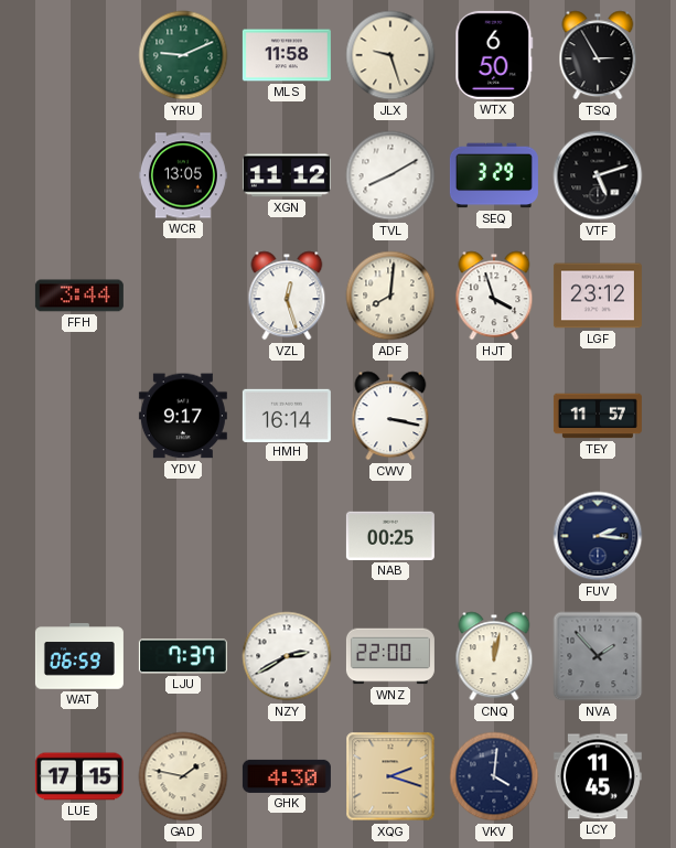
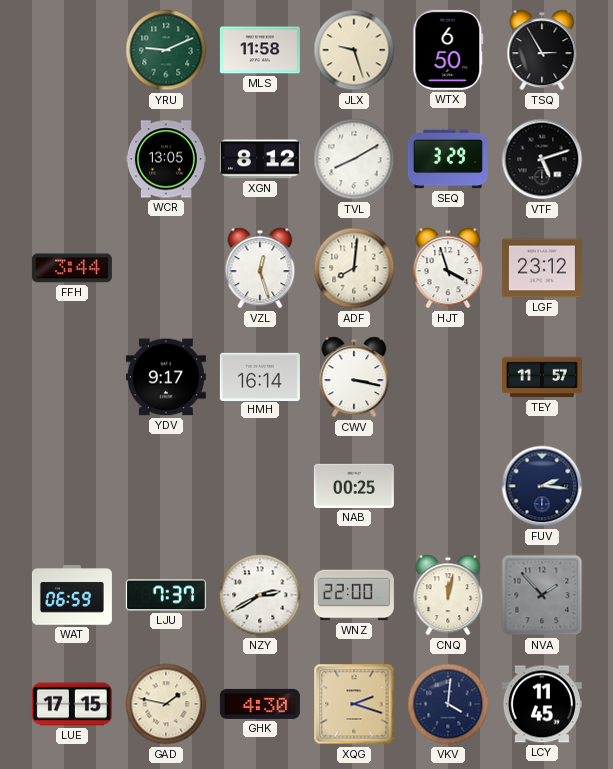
XGN: 11:12 -> 8:12 (260, 159)
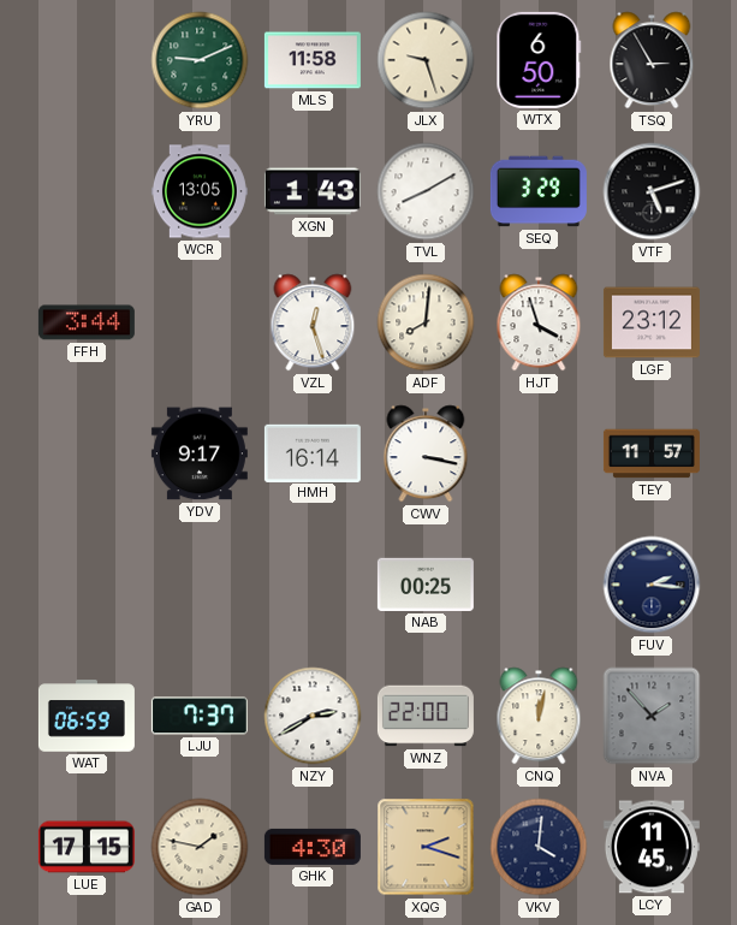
XGN: 8:12 -> 1:43 (313, 191)
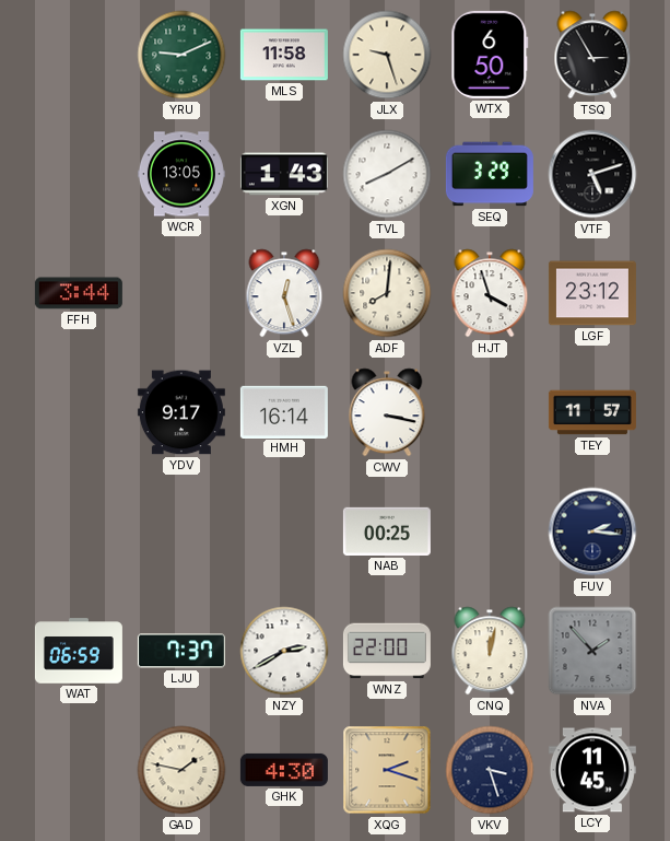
LUE: 17:15 -> none (87, 847)
VKV: 4:01 -> 3:27 (490, 770)
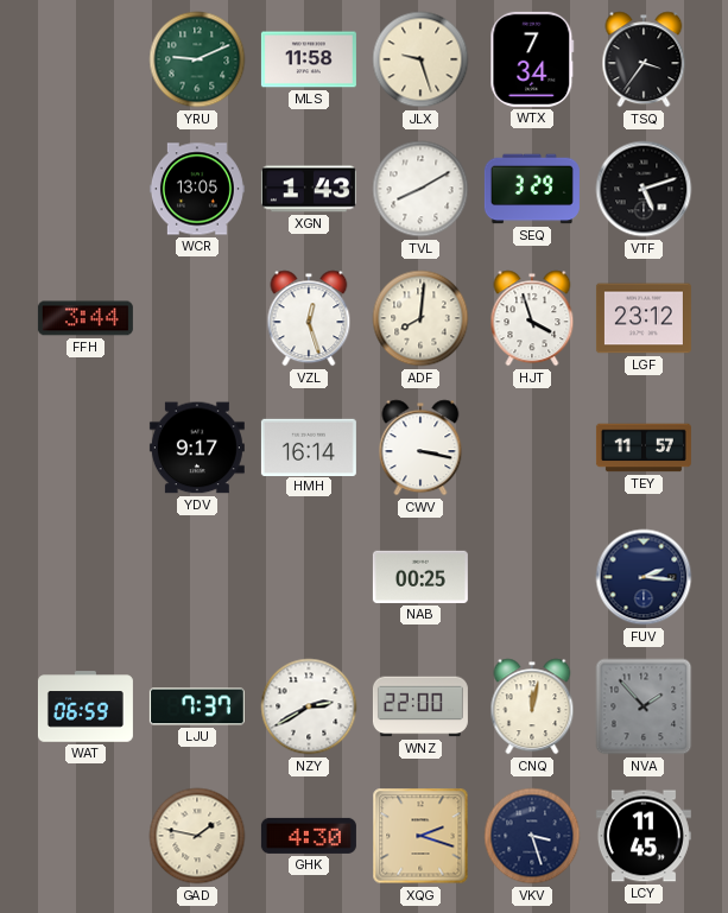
WTX: 6:50 -> 7:34 (532, 59)
TSQ: 2:55 -> 3:36 (644, 59)
